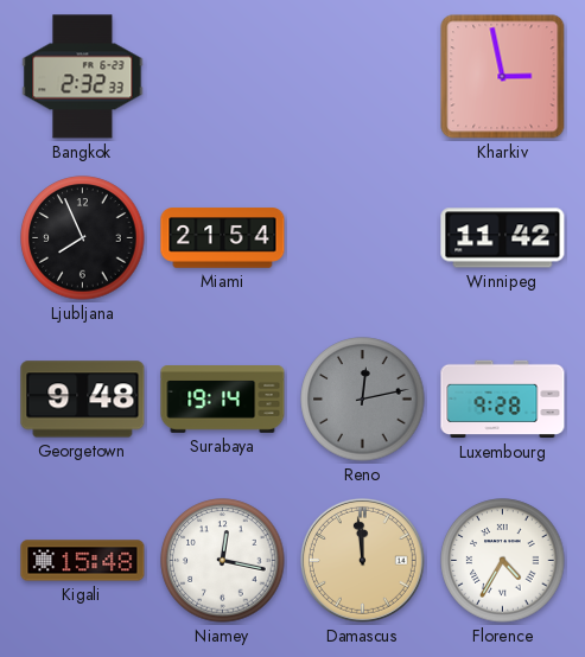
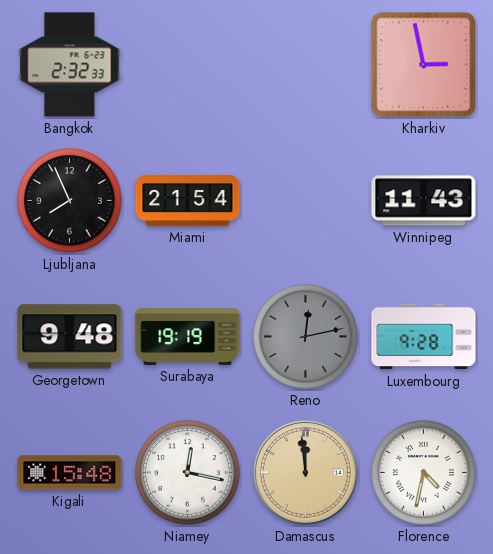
Winnipeg: 11:42 -> 11:43 (424, 201)
Surabaya: 19:14 -> 19:19 (188, 337)
Florence: 4:35 -> 4:32 (424, 473)
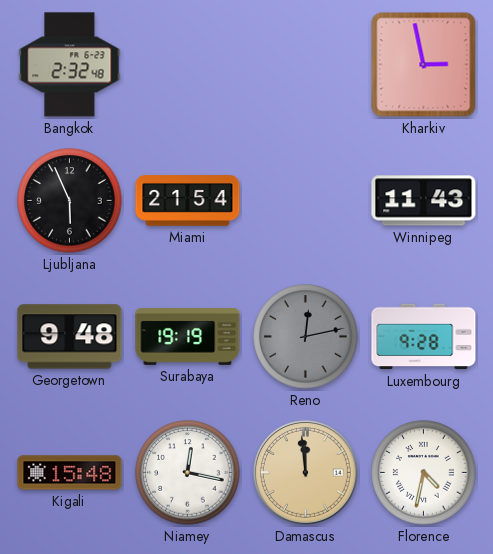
Bangkok: 2:32:33 -> 2:32:48 (70, 65)
Ljubljana: 7:56 -> 5:56 (70, 201)
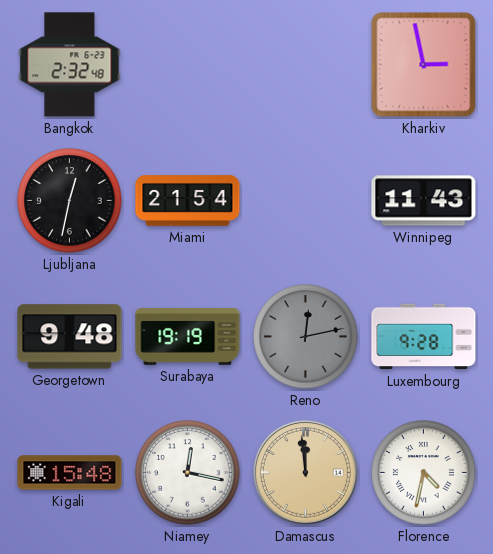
Ljubljana: 5:56 -> 12:32 (70, 201)
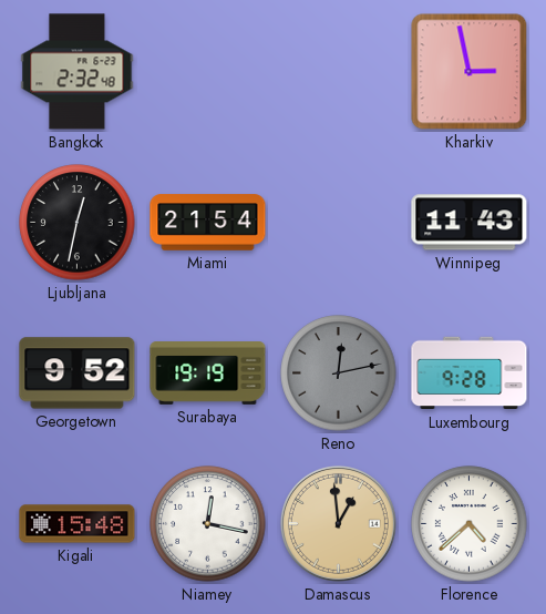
Georgetown: 9:48 -> 9:52 (78, 373)
Damascus: 11:59 -> 12:59 (338, 523)
Florence: 4:32 -> 4:38 (470, 524)
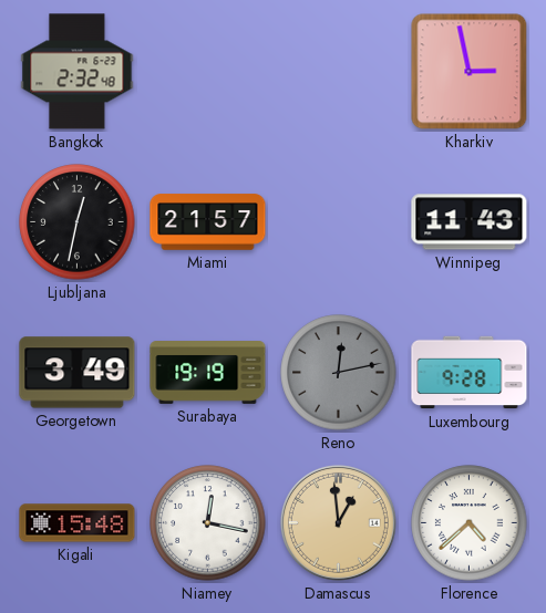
Miami: 21:54 -> 21:57 (208, 222)
Georgetown: 9:52 -> 3:49 (78, 373)
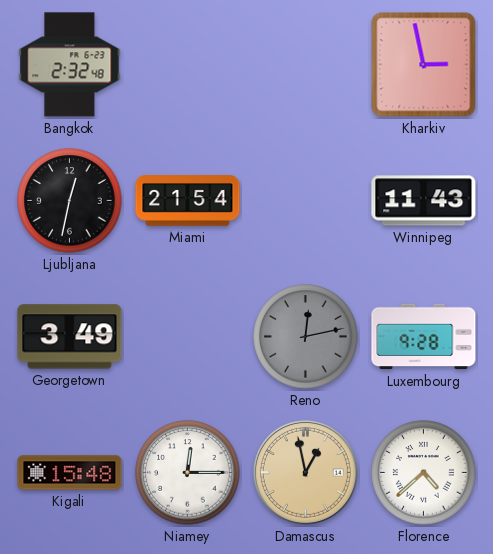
Miami: 21:57 -> 21:54 (188, 201)
Surabaya: 19:19 -> none (208, 373)
Niamey: 12:17 -> 12:15 (188, 473)
Damascus: 12:59 -> 12:58 (305, 472)
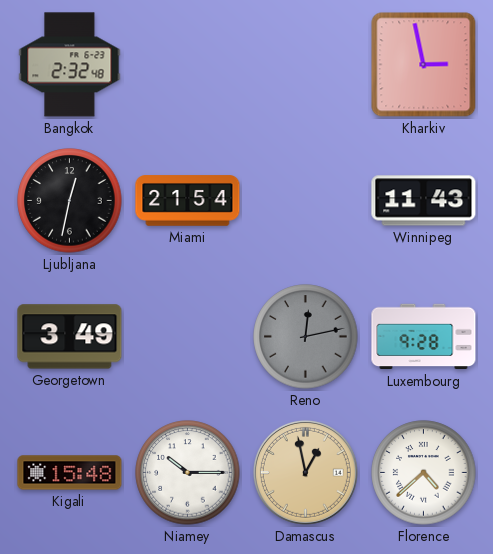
Niamey: 12:15 -> 10:15 (188, 473)
